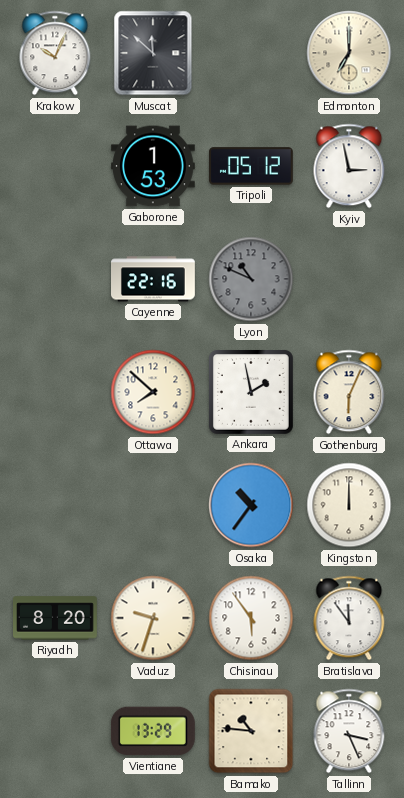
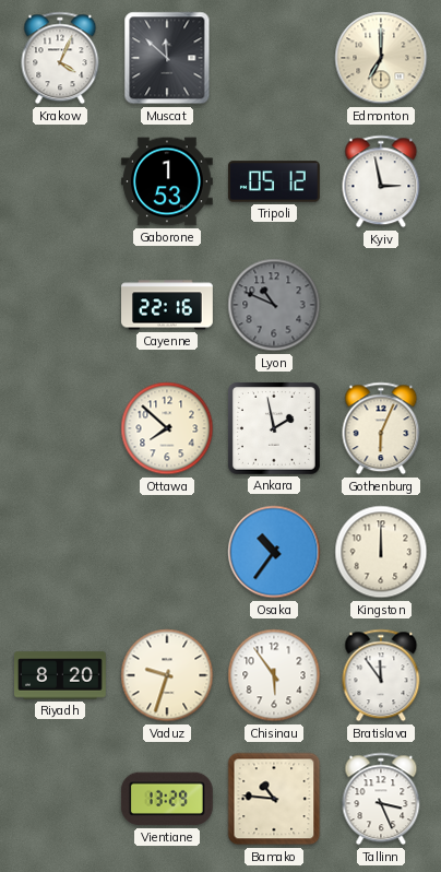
Krakow: 10:04 -> 4:04 (60, 58)
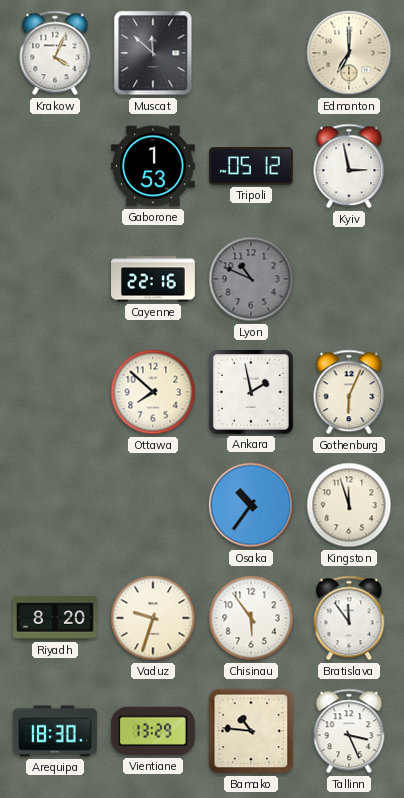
Kingston: 12:00 -> 11:57 (349, 505)
Arequipa: none -> 18:30 (55, 731)
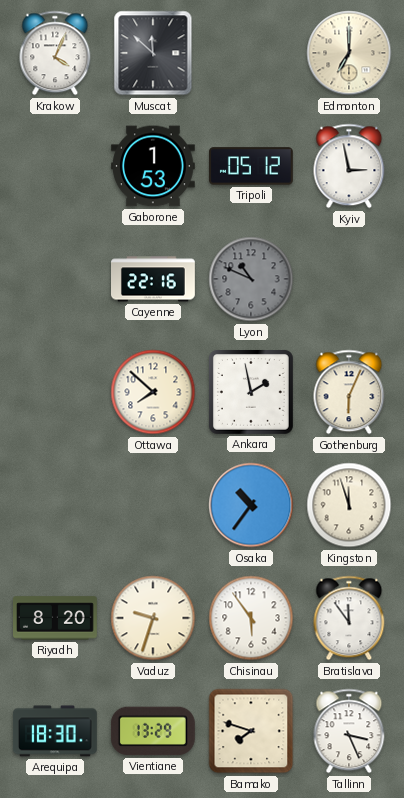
Bamako: 10:46 -> 7:48 (251, 731)
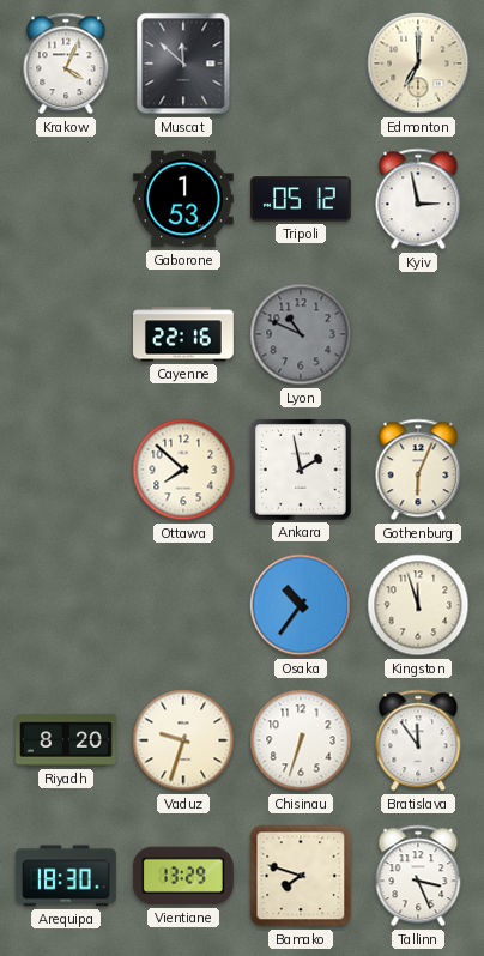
Chisinau: 5:54 -> 6:33 (301, 740)
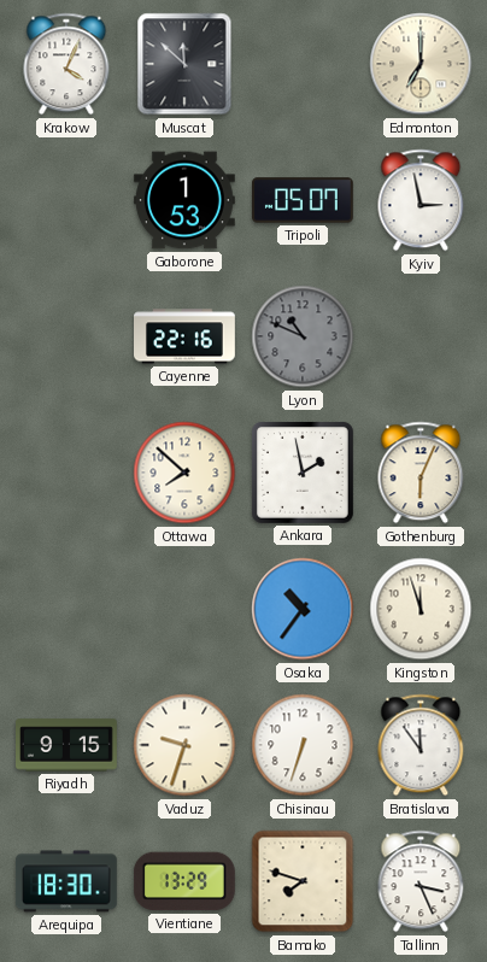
Tripoli: 05:12 -> 05:07 (303, 200)
Riyadh: 8:20 -> 9:15 (68, 745)
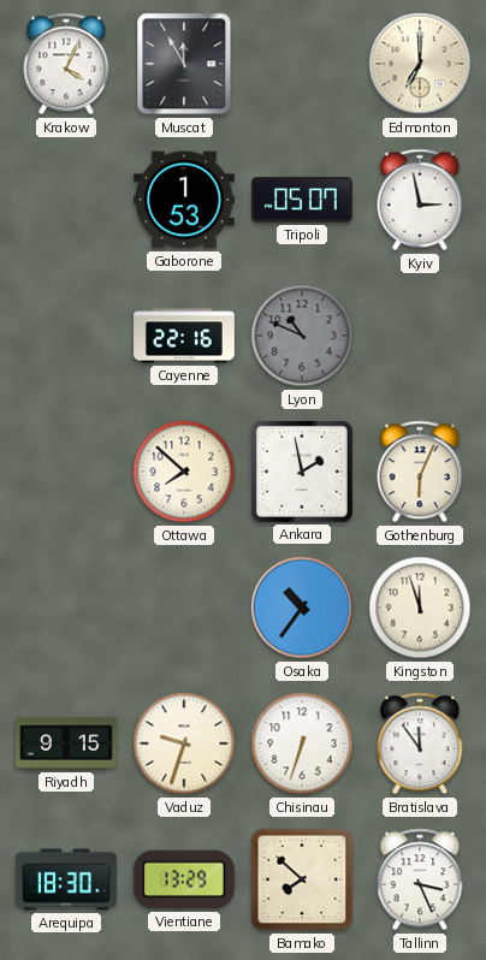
Muscat: 11:52 -> 11:55 (184, 64)
Bamako: 7:48 -> 7:52 (302, 879)
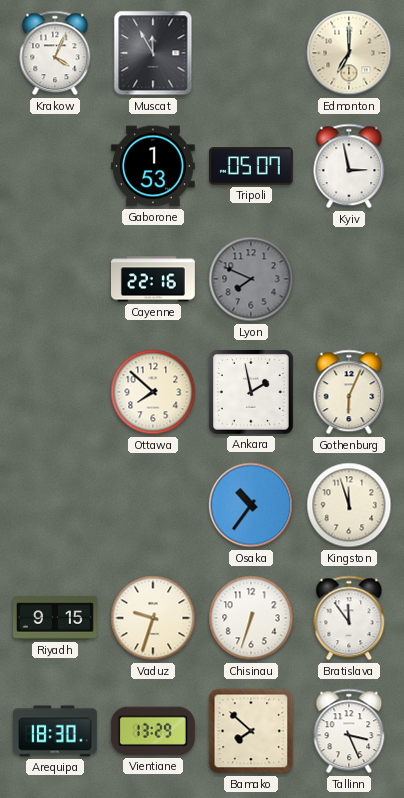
Lyon: 10:49 -> 7:49 (251, 279)
